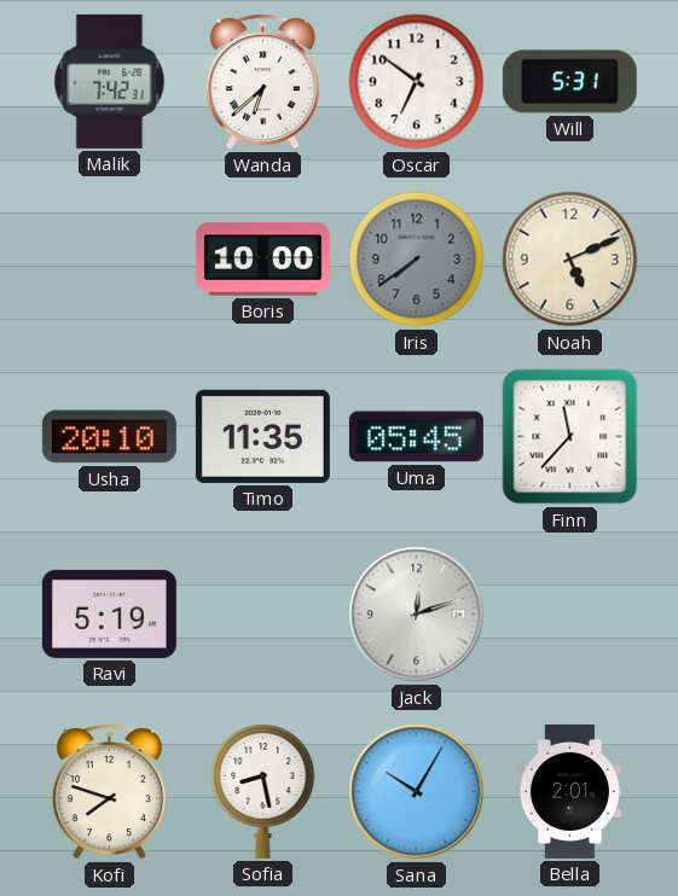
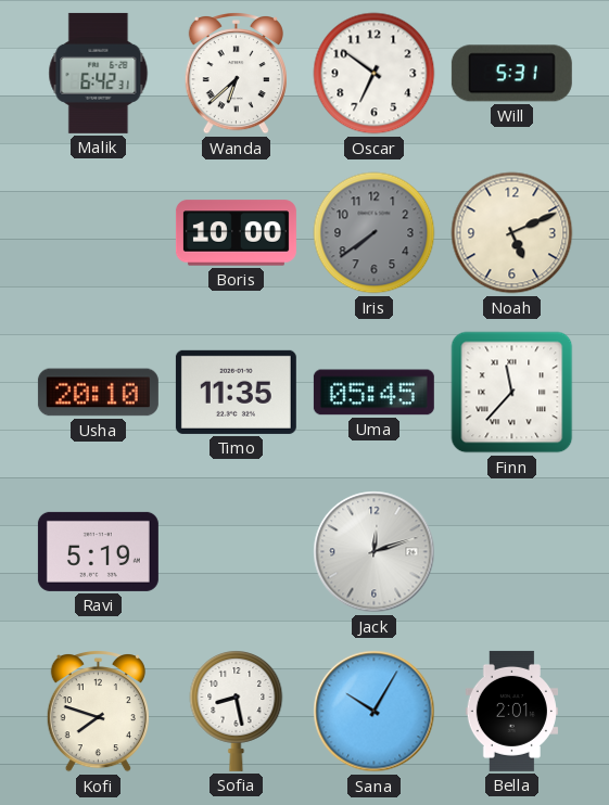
Malik: 7:42 -> 6:42 (99, 73)
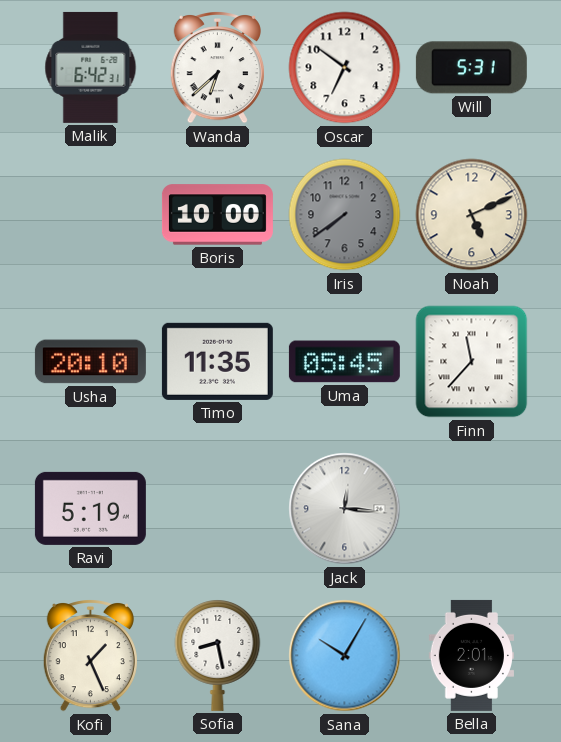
Jack: 12:12 -> 12:16 (345, 509)
Kofi: 7:48 -> 1:26 (90, 656)
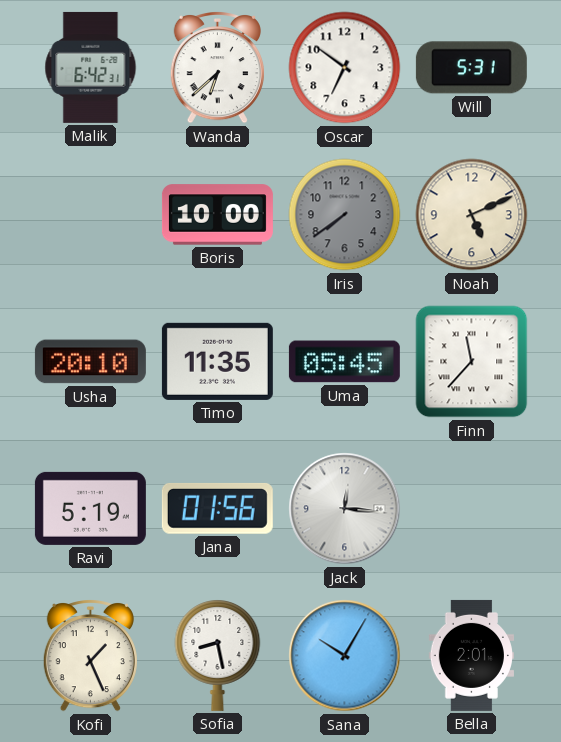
Jana: none -> 01:56 (217, 508)
